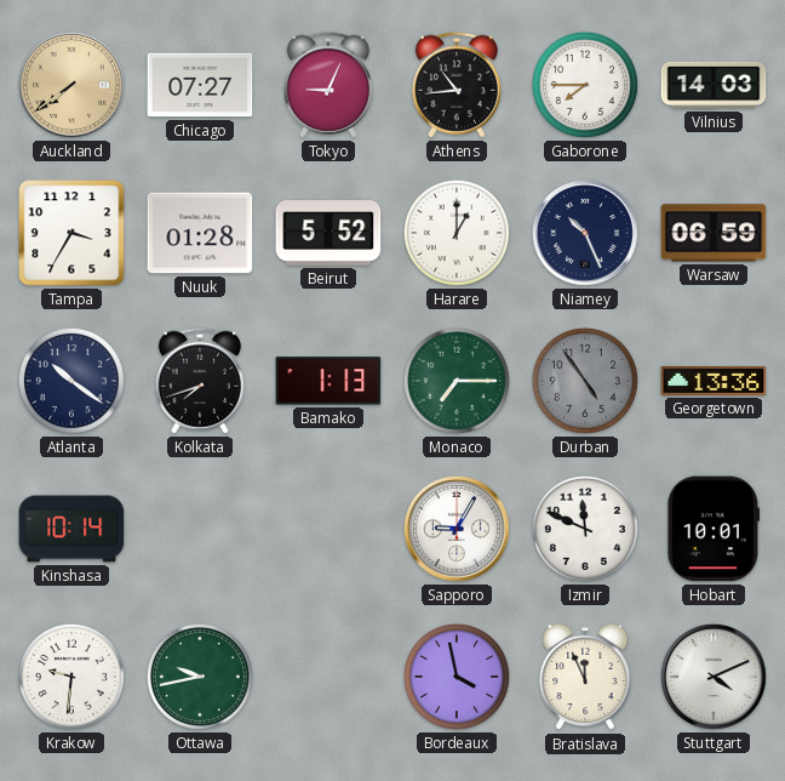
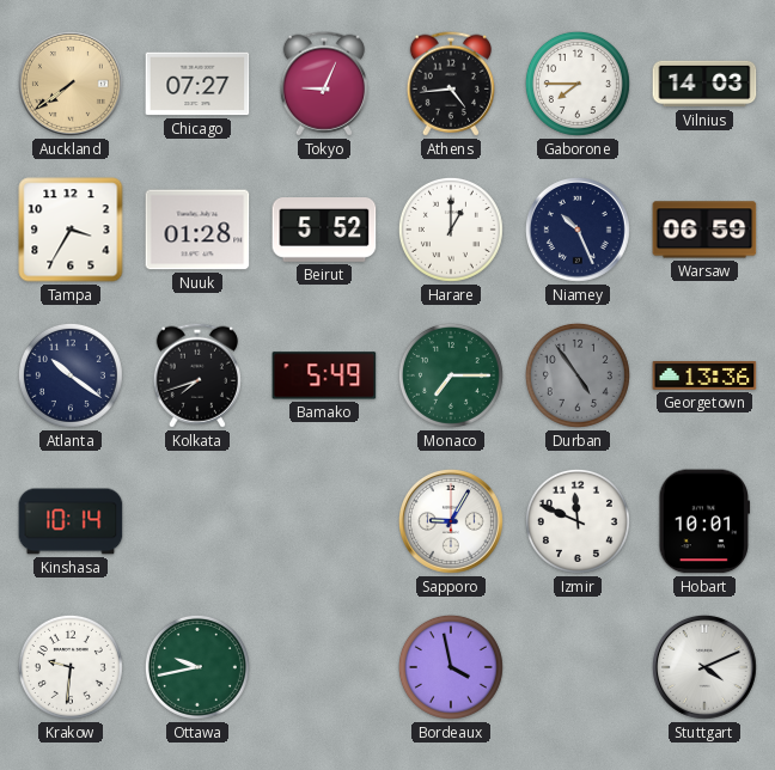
Athens: 10:44 -> 4:44 (451, 84)
Bamako: 1:13 -> 5:49 (324, 375)
Bratislava: 11:56 -> none (585, 677)
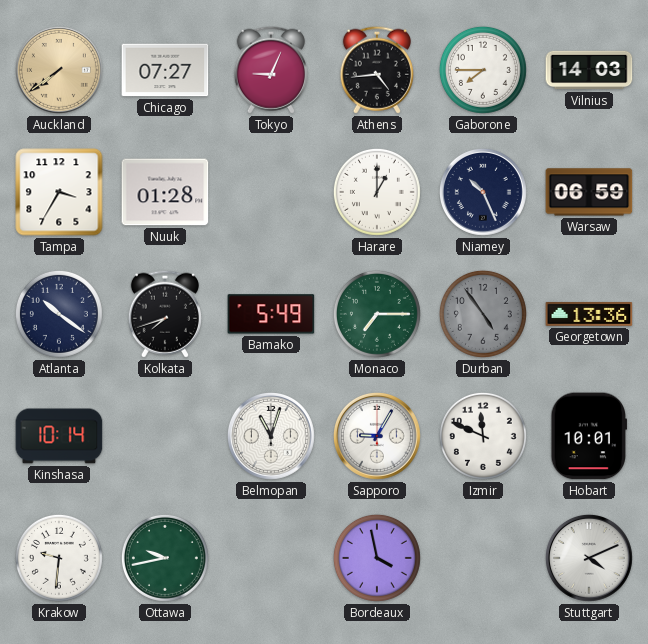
Beirut: 5:52 -> none (324, 231)
Belmopan: none -> 11:03 (271, 436)
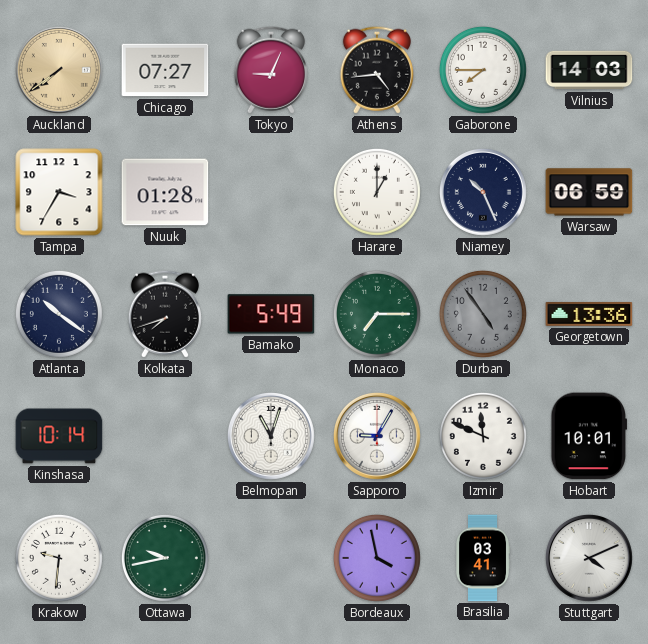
Brasilia: none -> 03:41 (483, 558)
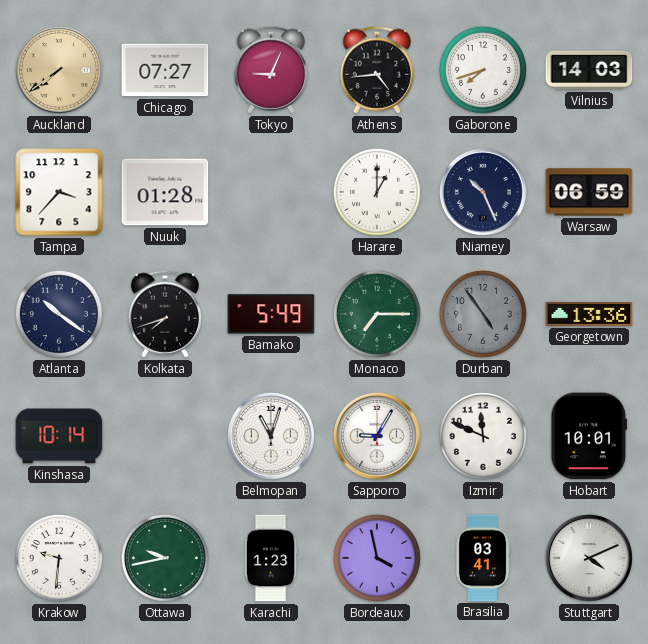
Gaborone: 7:45 -> 7:42 (483, 70)
Tampa: 3:35 -> 3:37 (59, 192)
Karachi: none -> 1:23 (271, 558)
